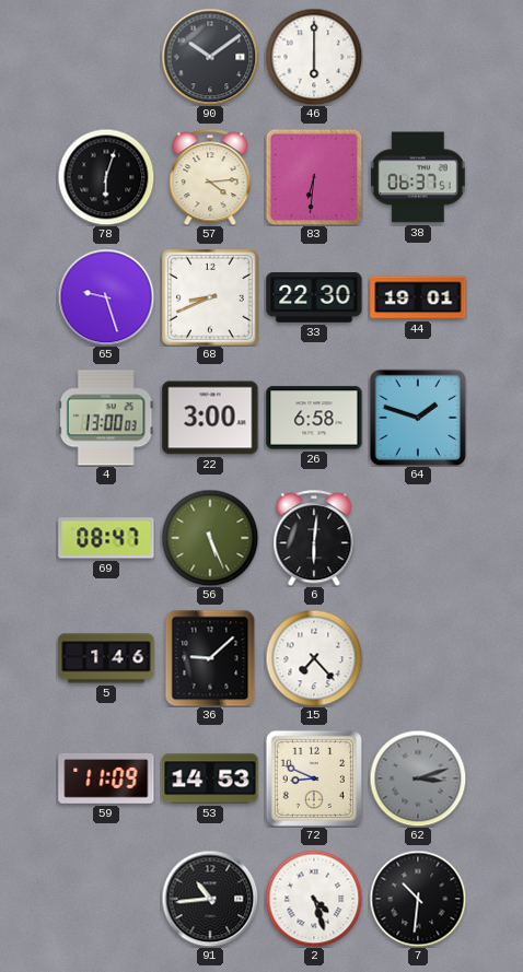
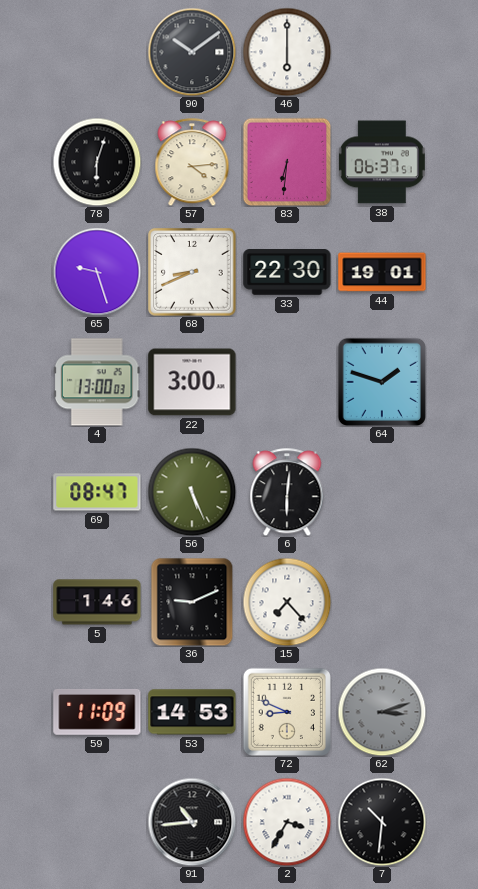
26: 6:58 -> none (314, 418)
36: 9:08 -> 9:11 (192, 602)
2: 4:27 -> 3:35 (287, 822)
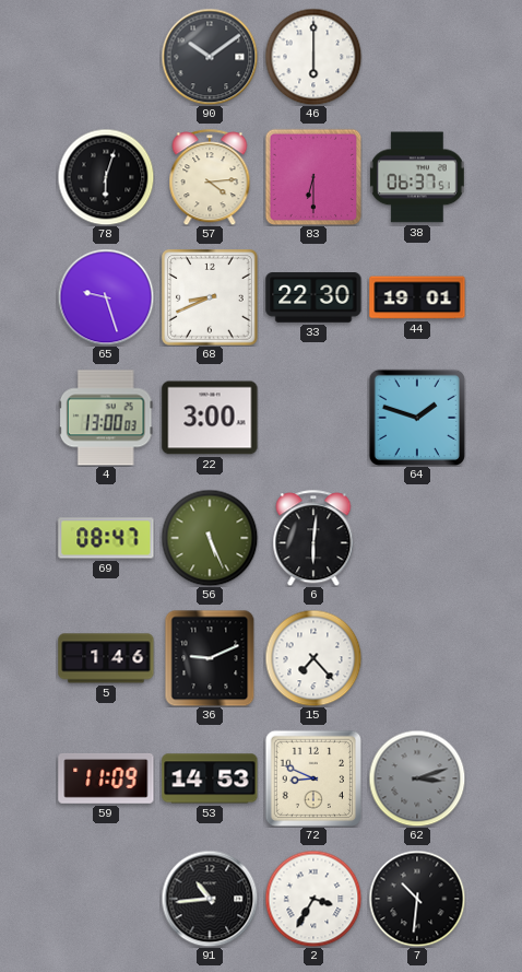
83: 6:31 -> 6:30 (313, 177)
